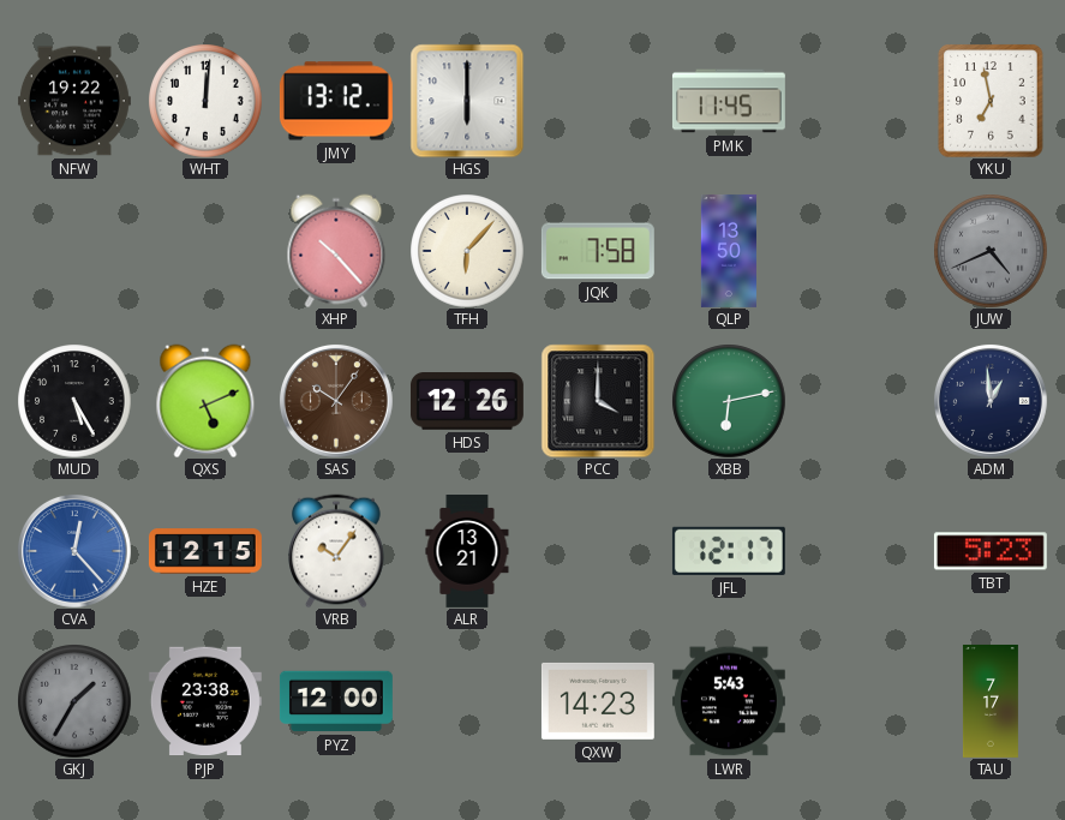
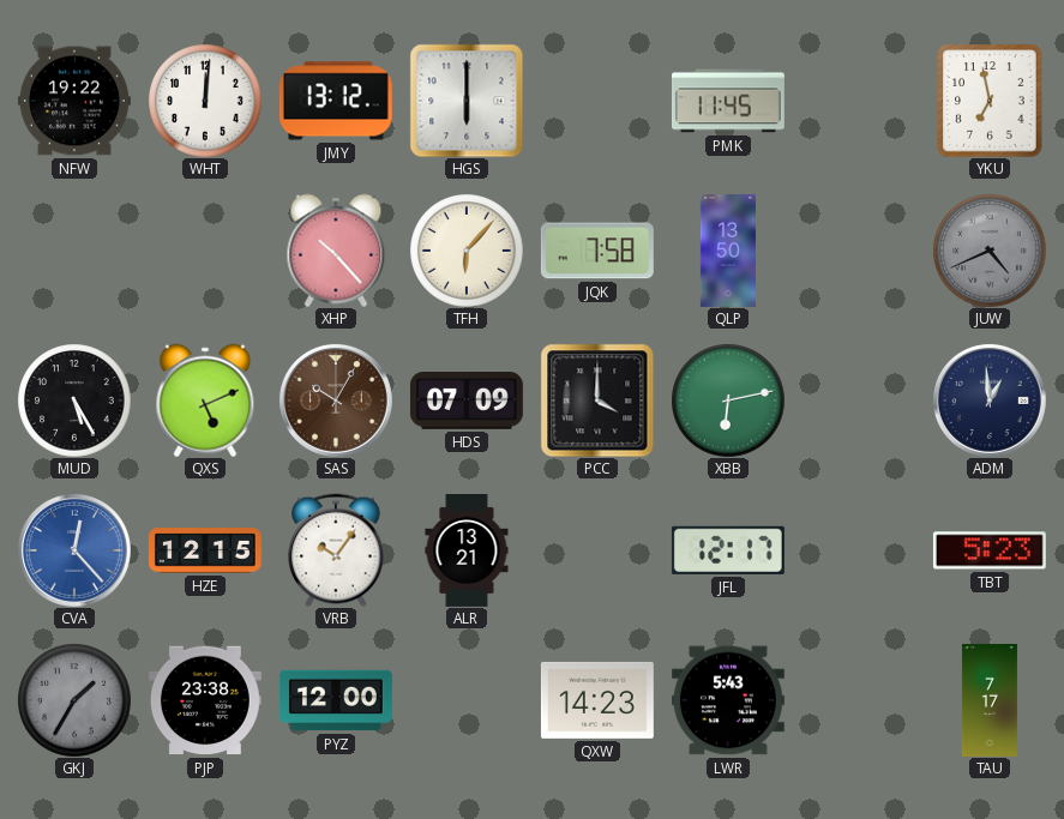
SAS: 10:06 -> 10:05 (336, 401)
HDS: 12:26 -> 07:09 (467, 402)
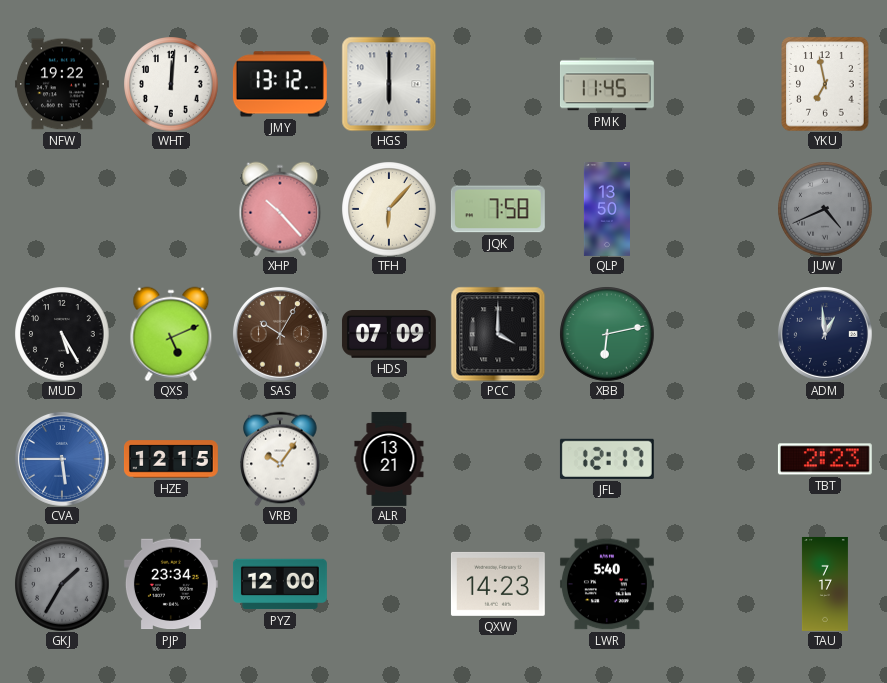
CVA: 12:23 -> 5:45 (62, 459)
TBT: 5:23 -> 2:23 (825, 459)
PJP: 23:38 -> 23:34 (171, 584)
LWR: 5:43 -> 5:40 (607, 584)
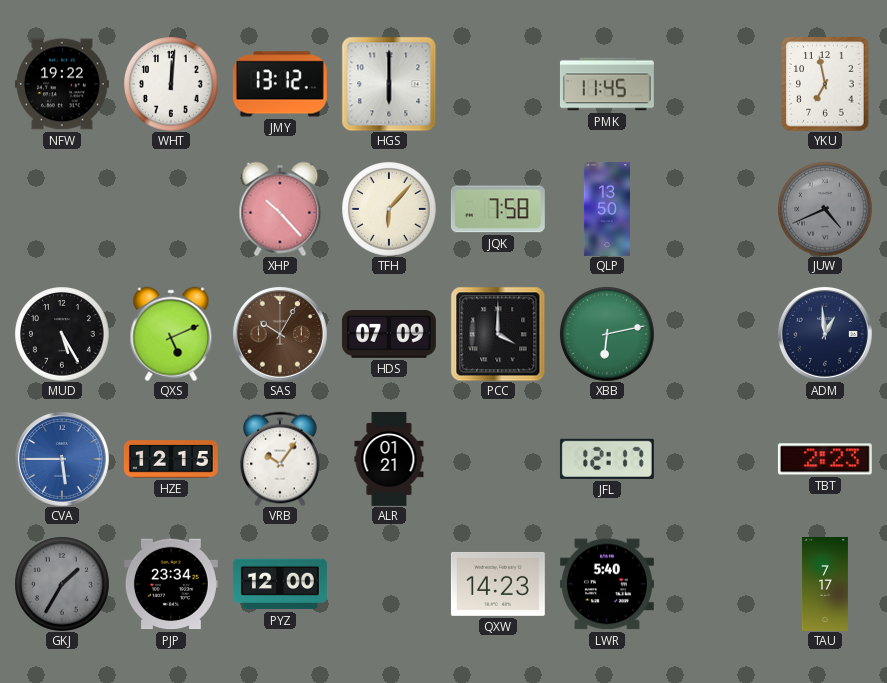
ALR: 13:21 -> 01:21 (389, 460)
